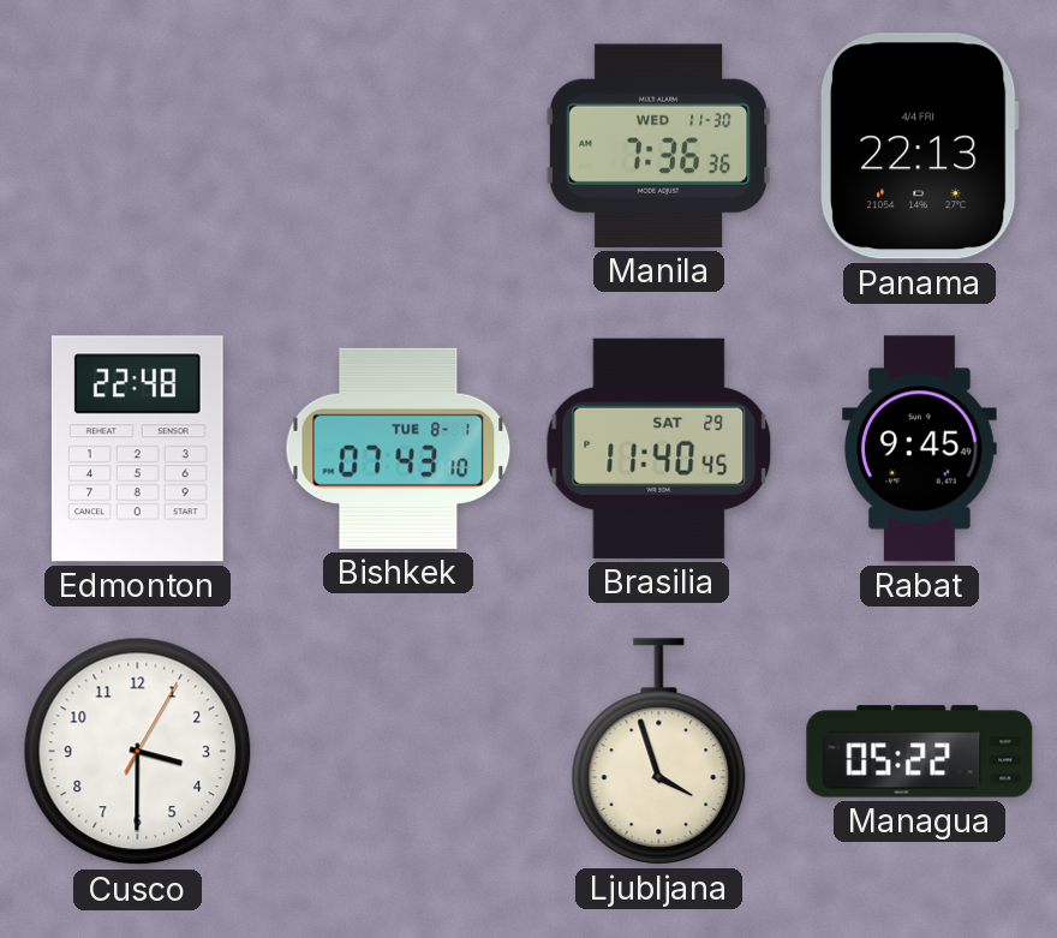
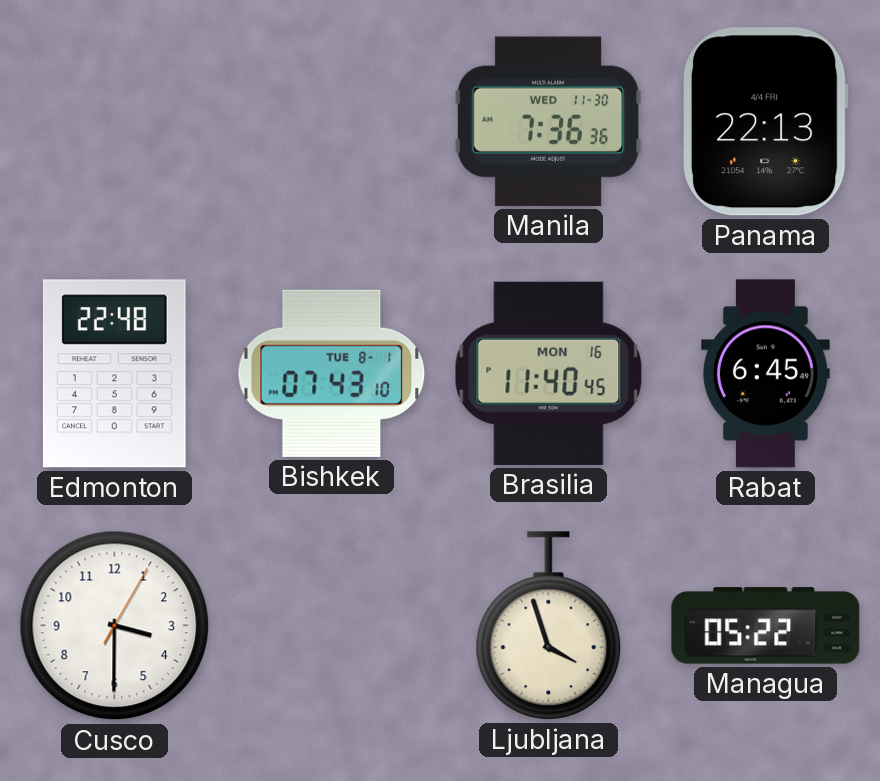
Brasilia date: SAT 29 -> MON 16 (549, 373)
Rabat: 9:45 -> 6:45 (765, 374)
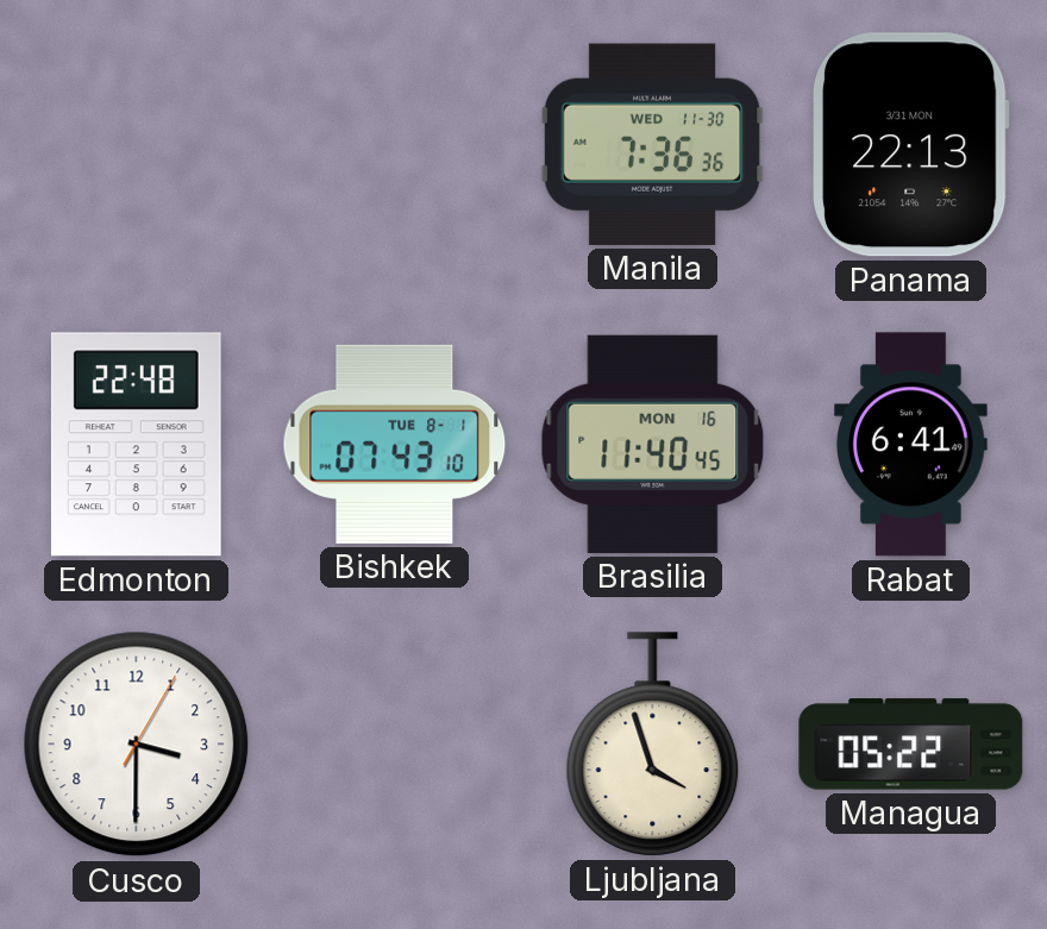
Panama date: 4/4 FRI -> 3/31 MON (910, 145)
Rabat: 6:45 -> 6:41 (910, 445)
